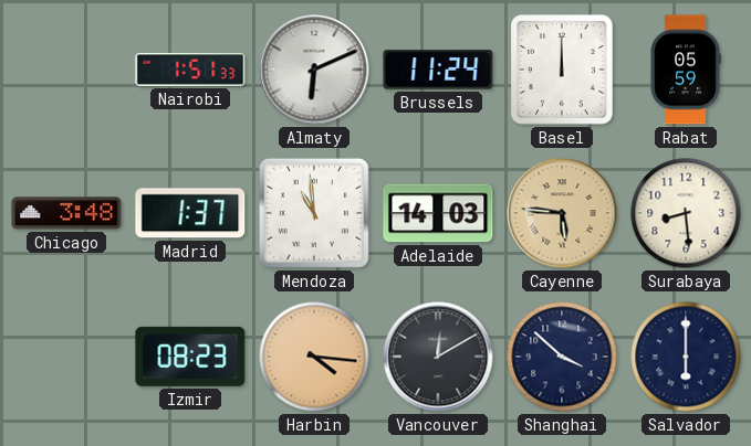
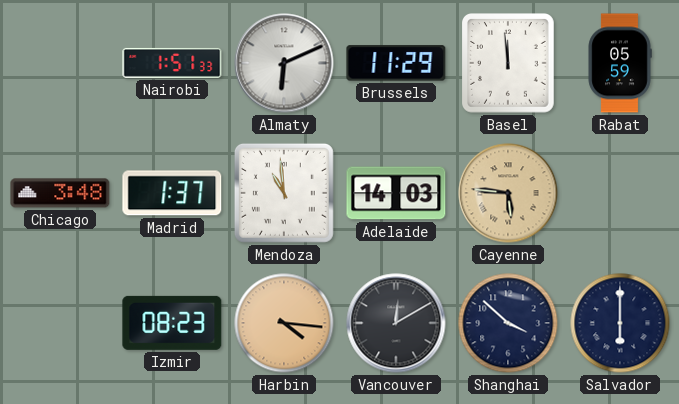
Brussels: 11:24 -> 11:29 (396, 63)
Basel: 12:00 -> 11:59 (509, 64)
Surabaya: 8:29 -> none (686, 213)
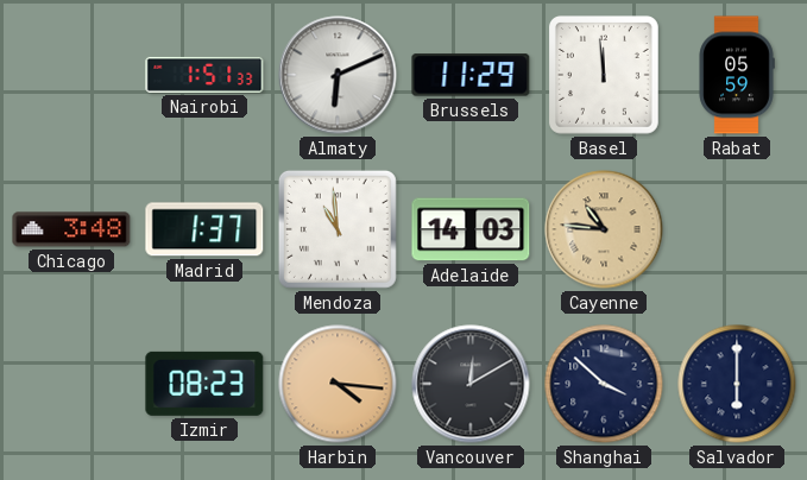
Cayenne: 5:46 -> 10:46 (604, 229)
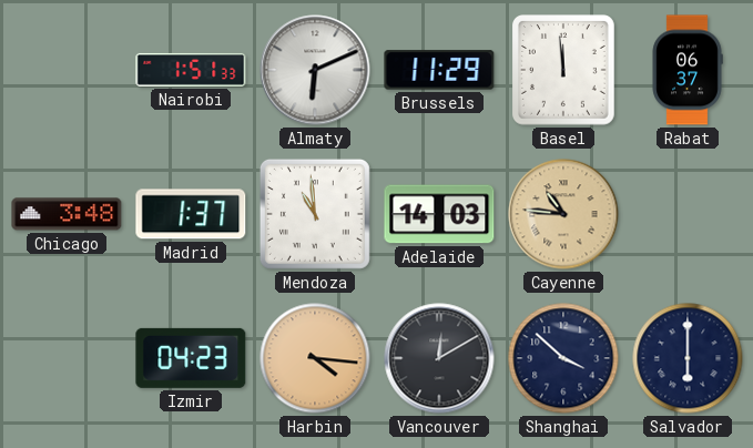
Rabat: 05:59 -> 06:37 (688, 70)
Izmir: 08:23 -> 04:23 (191, 358)
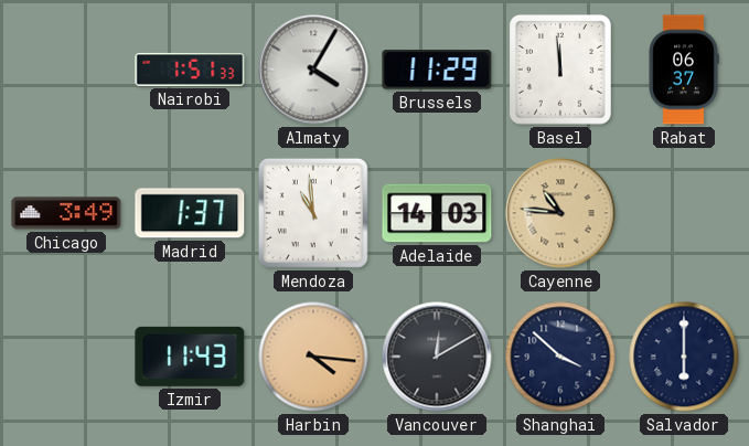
Almaty: 6:11 -> 4:05 (313, 70)
Chicago: 3:48 -> 3:49 (66, 213)
Izmir: 04:23 -> 11:43 (190, 357)
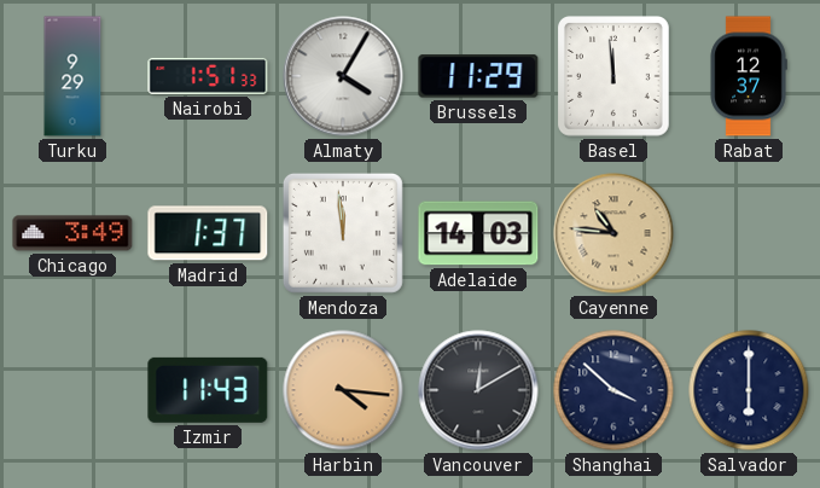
Turku: none -> 9:29 (72, 76)
Rabat: 06:37 -> 12:37 (749, 76)
Mendoza: 10:59 -> 11:59 (343, 233)
